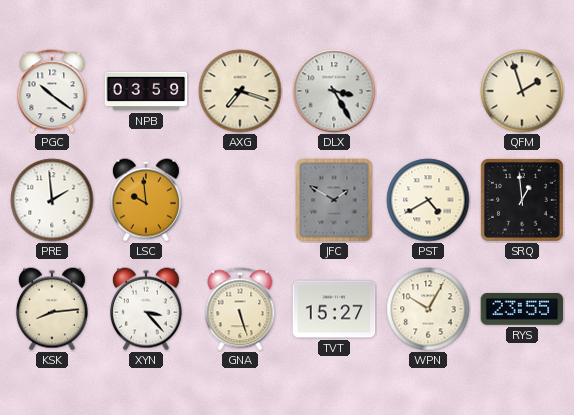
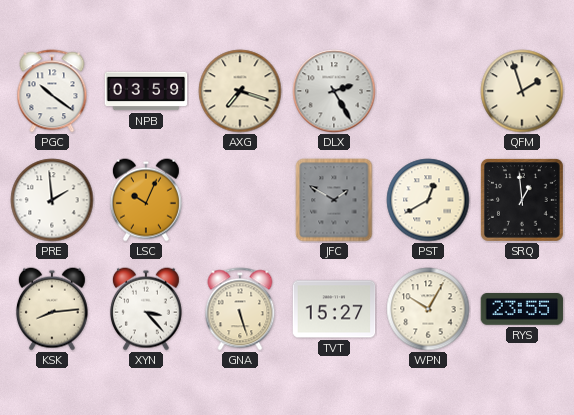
DLX: 3:25 -> 2:25 (334, 91)
LSC: 9:59 -> 10:04 (146, 200)
PST: 4:40 -> 12:40 (428, 200)
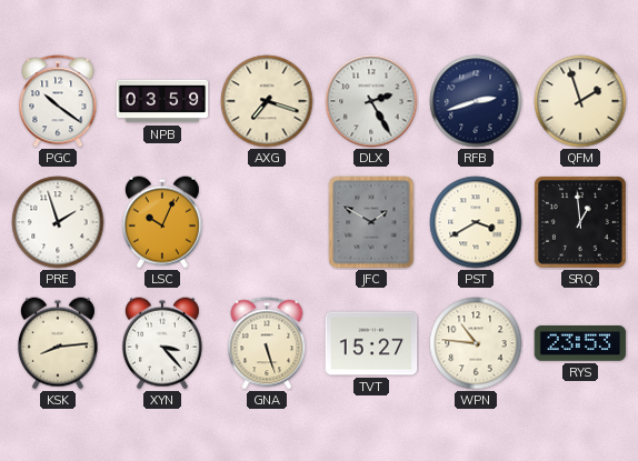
RFB: none -> 2:42 (476, 101)
PRE: 1:59 -> 1:57 (58, 222)
PST: 12:40 -> 3:40 (476, 222)
WPN: 10:05 -> 10:46 (476, 343)
RYS: 23:55 -> 23:53 (580, 343)
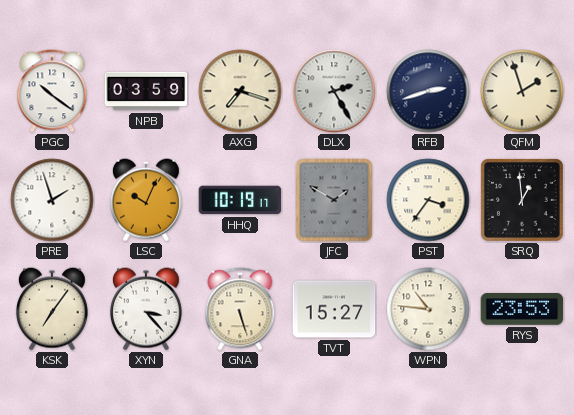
HHQ: none -> 10:19 (240, 200)
PST: 3:40 -> 3:36 (428, 200)
KSK: 8:14 -> 7:06 (52, 309)
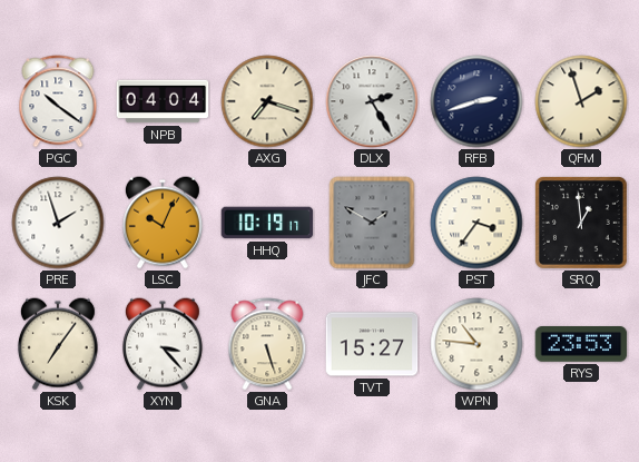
NPB: 03:59 -> 04:04 (163, 101)
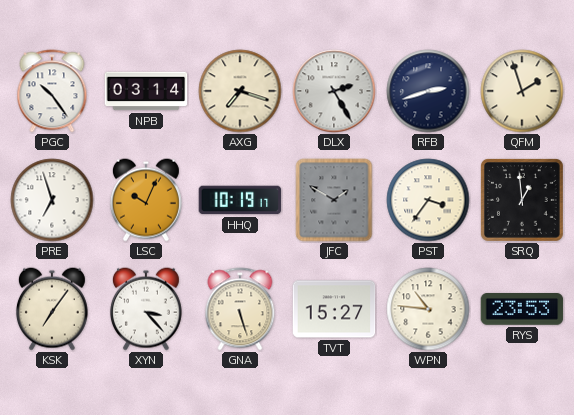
PGC: 10:21 -> 10:24 (52, 91)
NPB: 04:04 -> 03:14 (146, 91)
PRE: 1:57 -> 6:57 (52, 200)
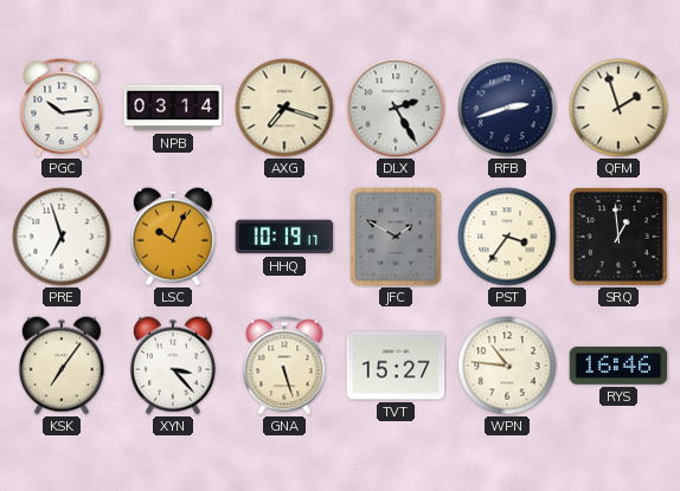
PGC: 10:24 -> 10:14 (62, 108)
RYS: 23:53 -> 16:46 (618, 366)
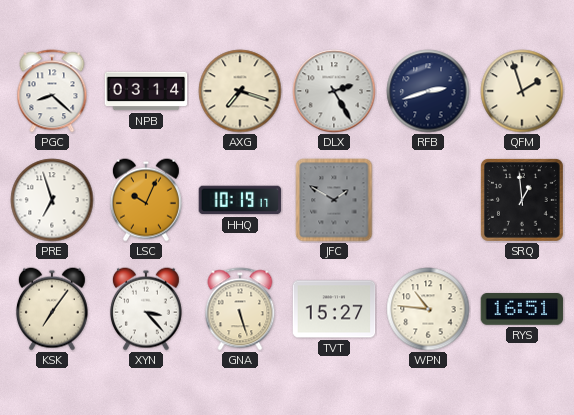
PGC: 10:14 -> 8:22 (52, 91)
PST: 3:36 -> none (507, 237)
RYS: 16:46 -> 16:51 (522, 309)
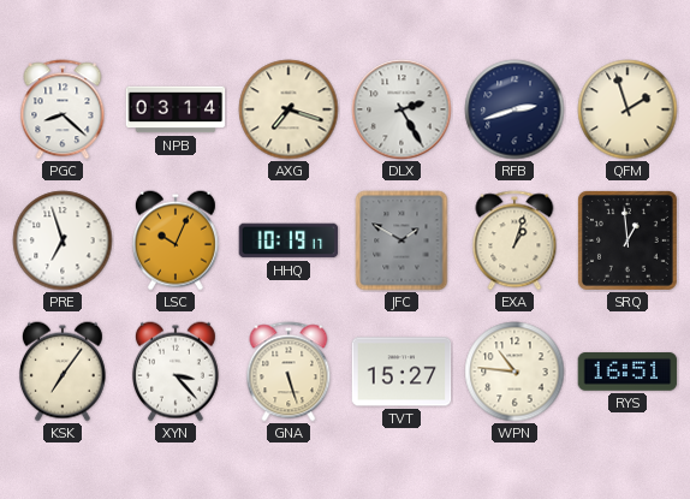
EXA: none -> 1:03 (514, 240)
